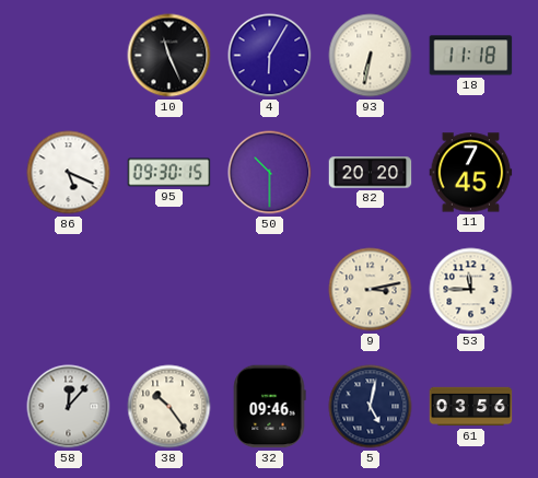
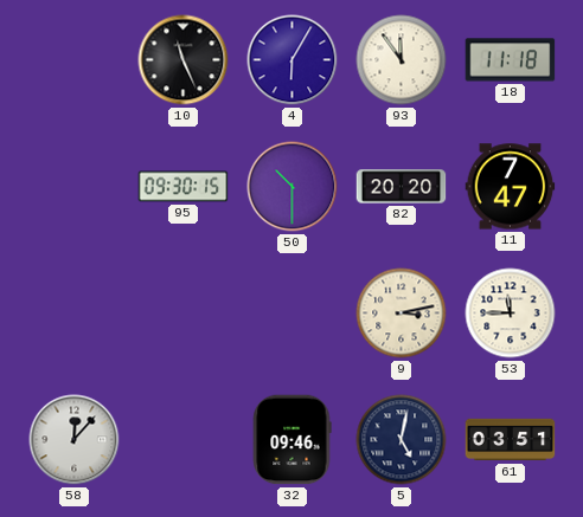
93: 6:32 -> 11:54 (402, 60)
86: 5:19 -> none (69, 173)
11: 7:45 -> 7:47 (511, 187)
38: 10:24 -> none (169, 407)
61: 03:56 -> 03:51 (511, 440)
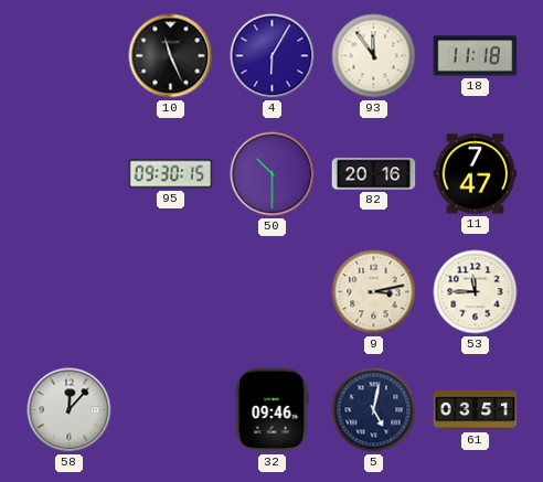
82: 20:20 -> 20:16 (374, 174)
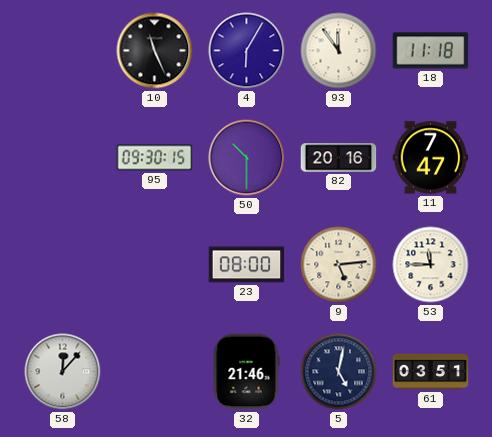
23: none -> 08:00 (247, 265)
9: 3:13 -> 5:14 (339, 265)
32: 09:46 -> 21:46 (246, 372)
